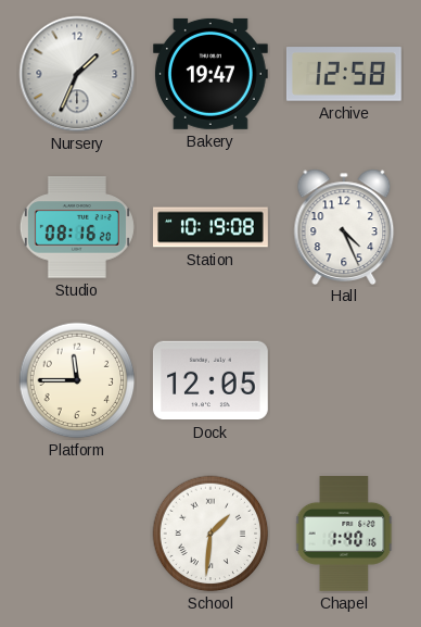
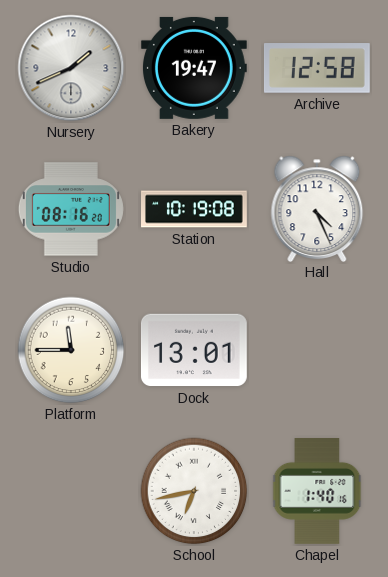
Nursery: 1:34 -> 1:41 (71, 68)
Dock: 12:05 -> 13:01 (194, 350)
School: 1:31 -> 6:43 (194, 491)
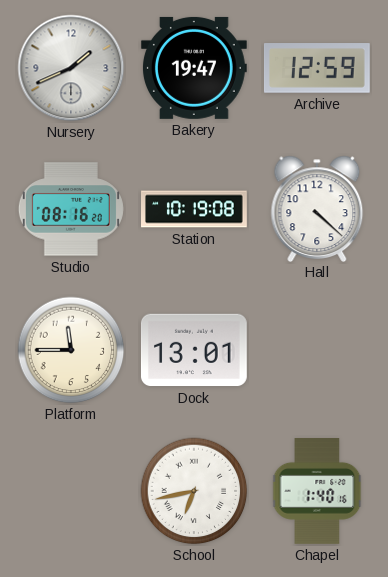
Archive: 12:58 -> 12:59 (317, 68)
Hall: 4:26 -> 4:22 (317, 208)
